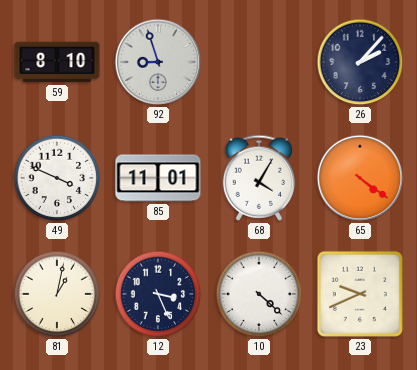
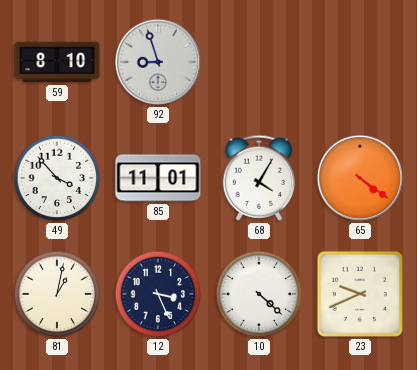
26: 2:07 -> none (360, 62)
49: 3:49 -> 3:53 (57, 178)
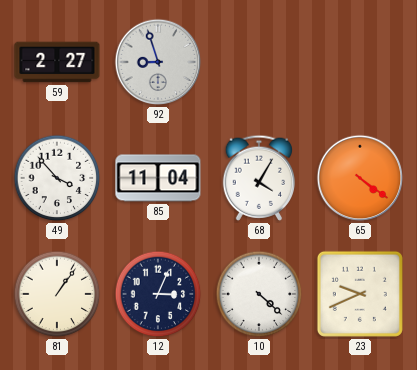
59: 8:10 -> 2:27 (57, 62)
85: 11:01 -> 11:04 (158, 178)
81: 1:02 -> 1:06 (57, 294)
12: 3:26 -> 3:04 (158, 294)
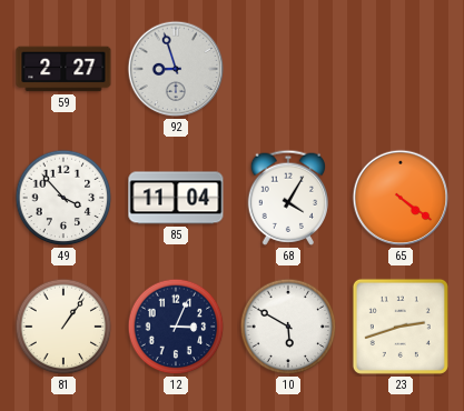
10: 4:22 -> 5:50 (288, 327)
23: 9:41 -> 2:42 (401, 327)
